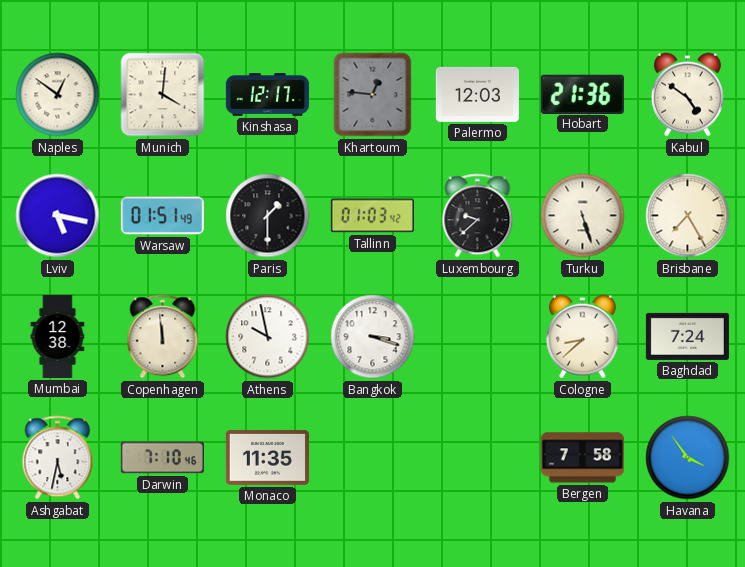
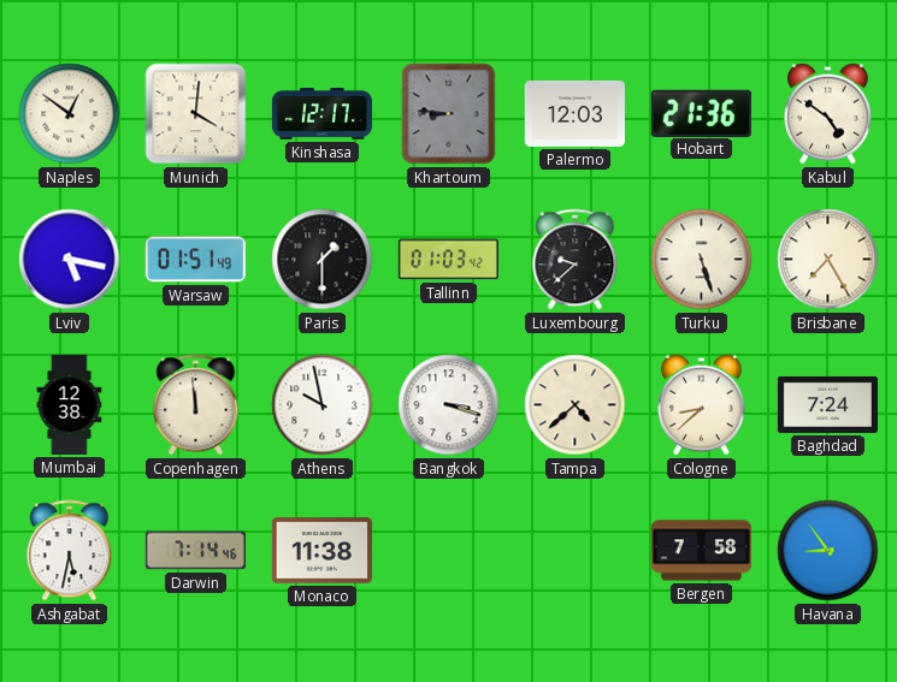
Khartoum: 12:46 -> 8:46 (449, 114)
Tampa: none -> 4:38 (576, 405)
Darwin: 7:10 -> 7:14 (195, 551)
Monaco: 11:35 -> 11:38 (321, 551)
Havana: 3:54 -> 8:54 (828, 551)
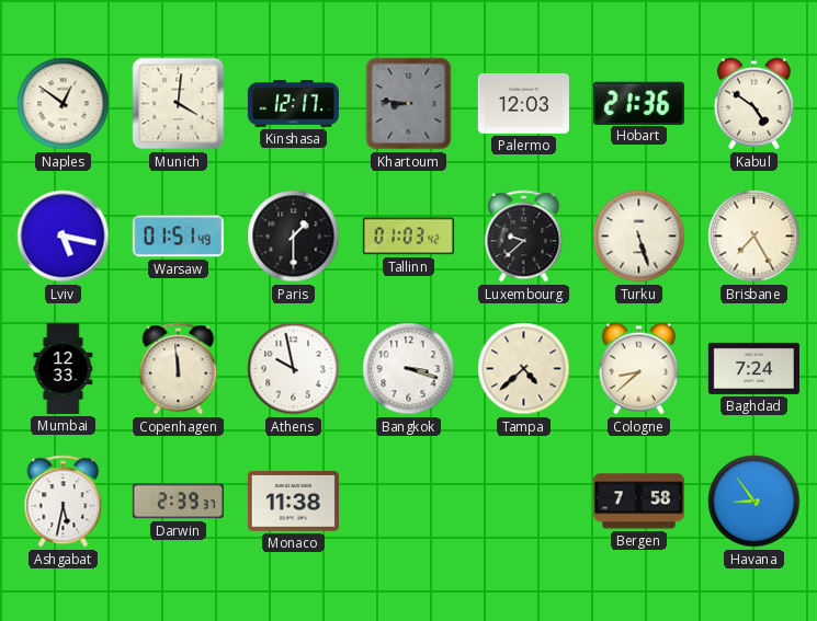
Mumbai: 12:38 -> 12:33 (64, 368)
Darwin: 7:14 -> 2:39 (178, 502)
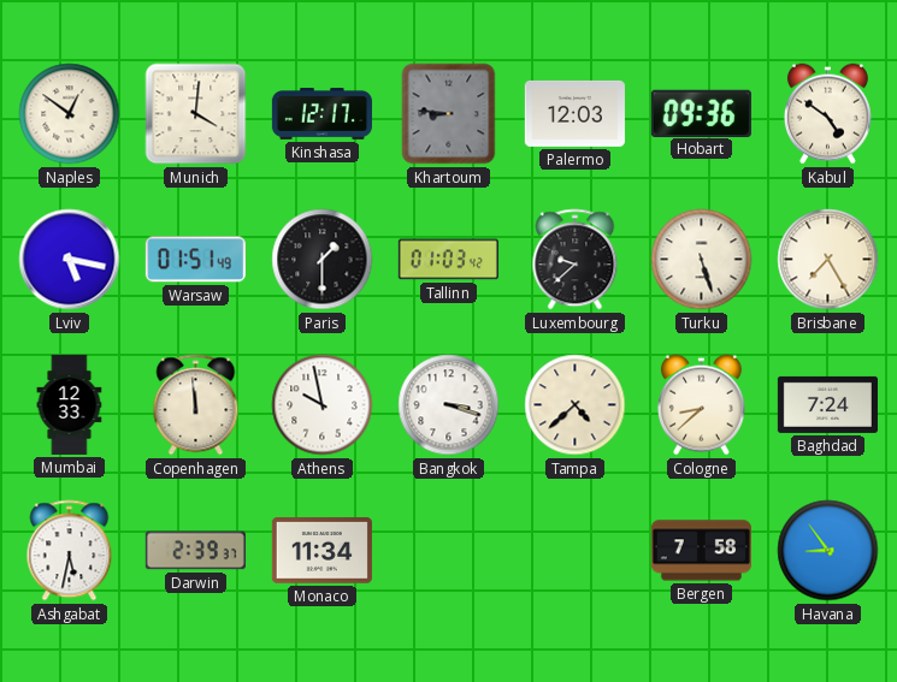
Hobart: 21:36 -> 09:36 (701, 113)
Monaco: 11:38 -> 11:34 (321, 551)
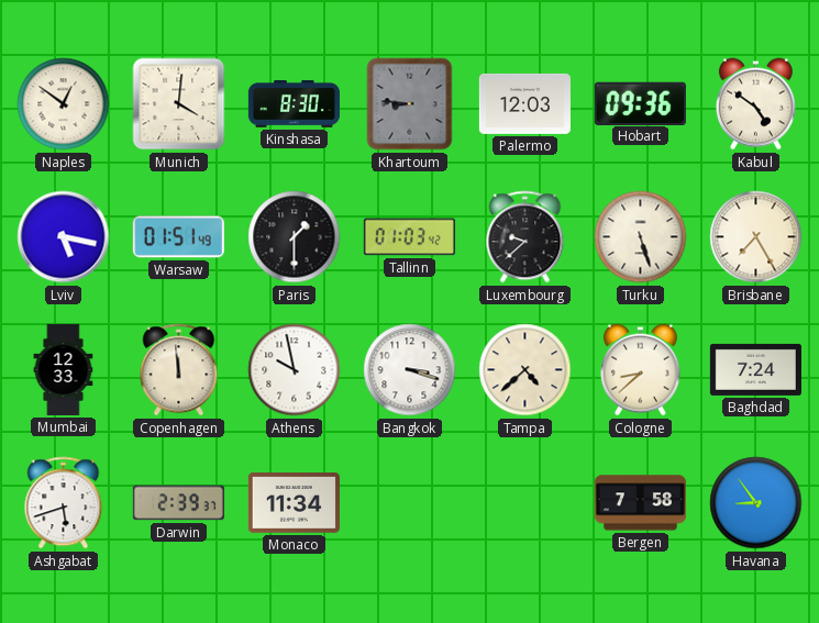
Kinshasa: 12:17 -> 8:30 (294, 104)
Ashgabat: 5:32 -> 5:42 (64, 503)
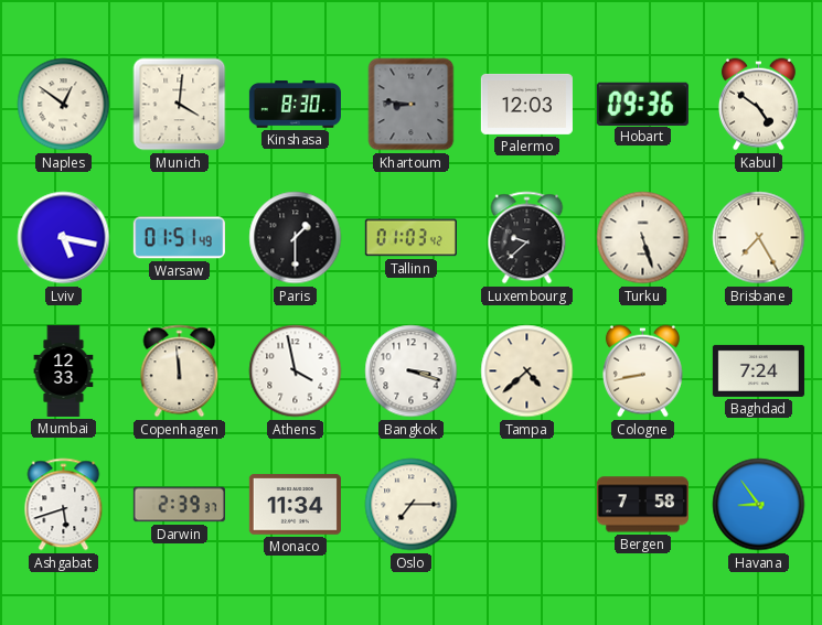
Athens: 9:58 -> 3:58 (296, 371)
Cologne: 8:38 -> 8:43 (642, 371)
Oslo: none -> 7:15 (412, 505)
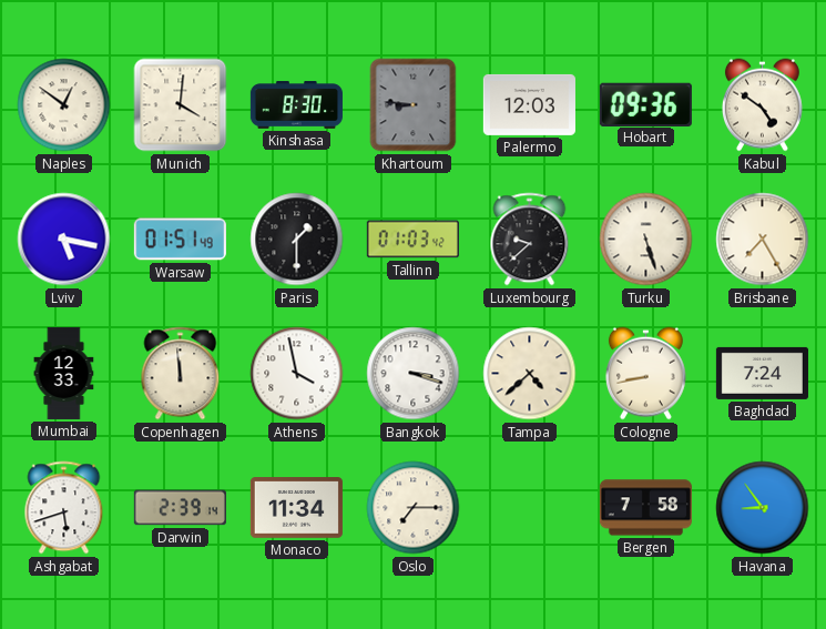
Darwin: 2:39:37 -> 2:39:14 (180, 508)
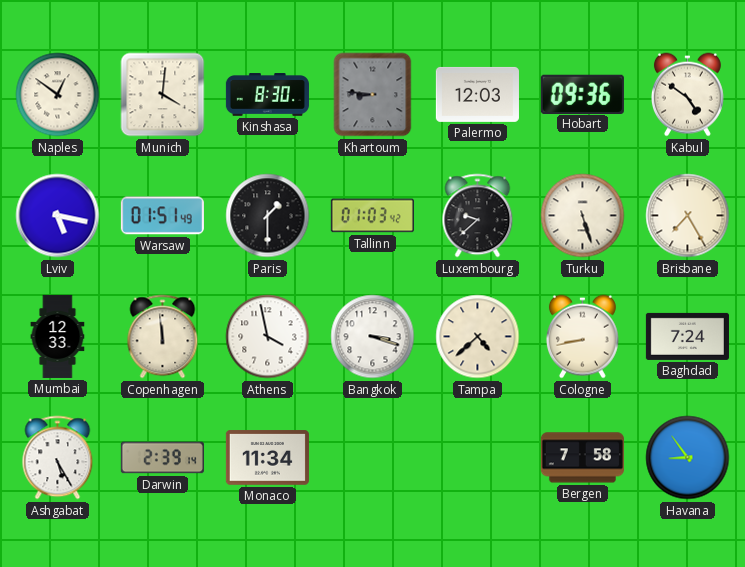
Ashgabat: 5:42 -> 5:25 (58, 458)
Oslo: 7:15 -> none (414, 508)
